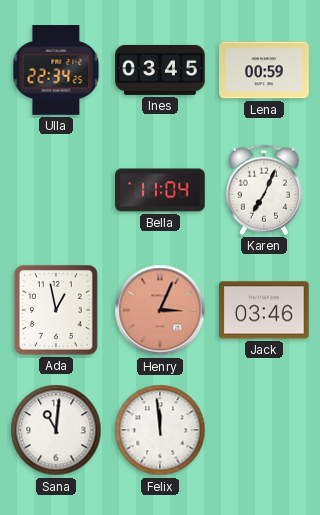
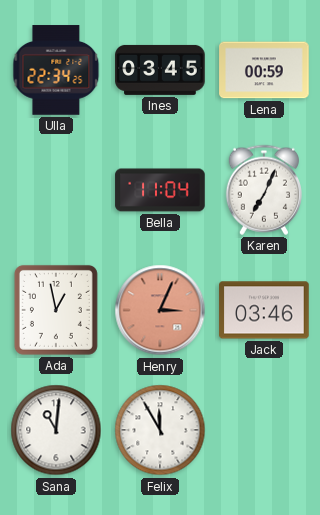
Felix: 11:59 -> 11:55 (160, 430)
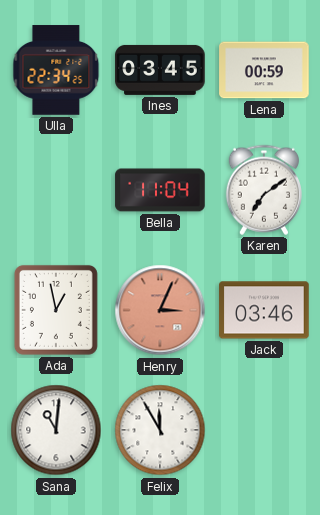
Karen: 7:04 -> 7:09 (264, 190)
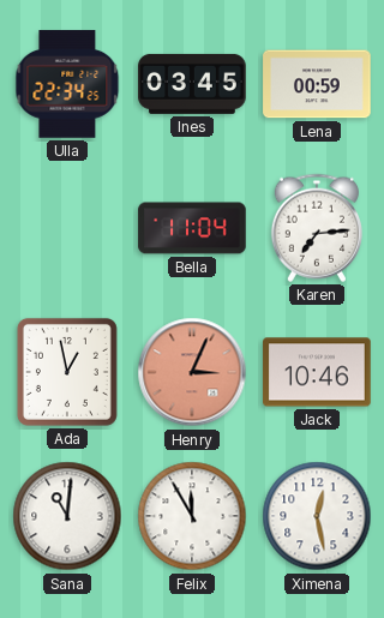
Karen: 7:09 -> 7:14 (317, 228)
Jack: 03:46 -> 10:46 (317, 372)
Ximena: none -> 12:28 (317, 516)
